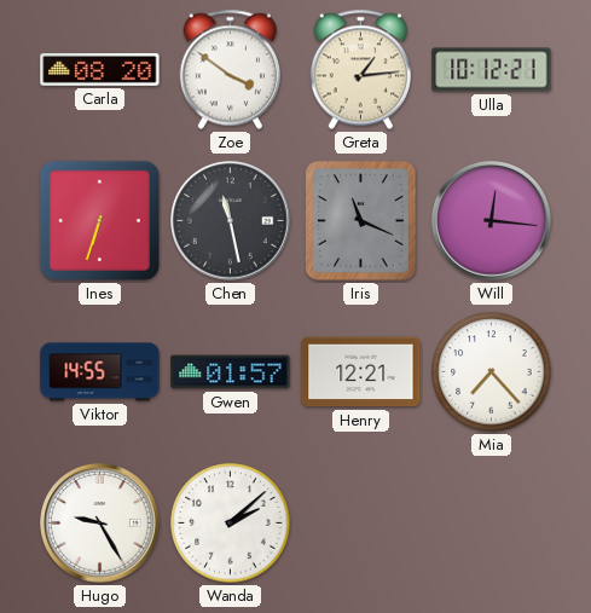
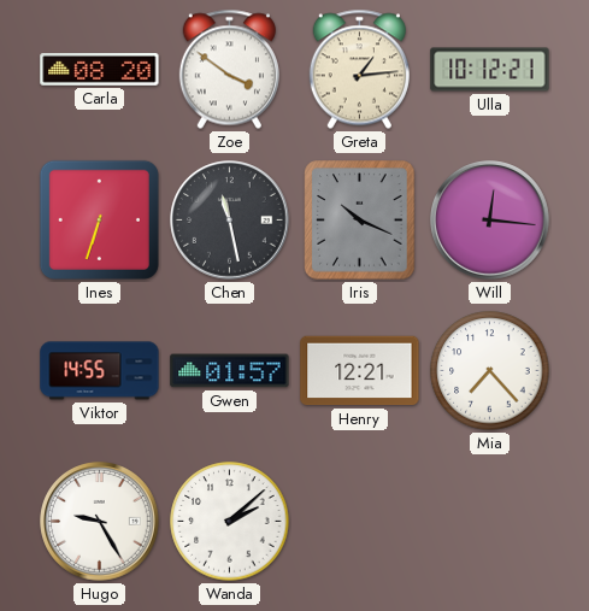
Iris: 11:19 -> 10:19 (360, 221)
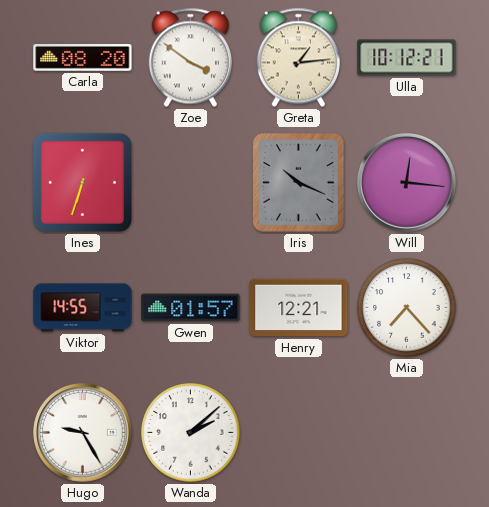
Chen: 11:28 -> none (230, 221)
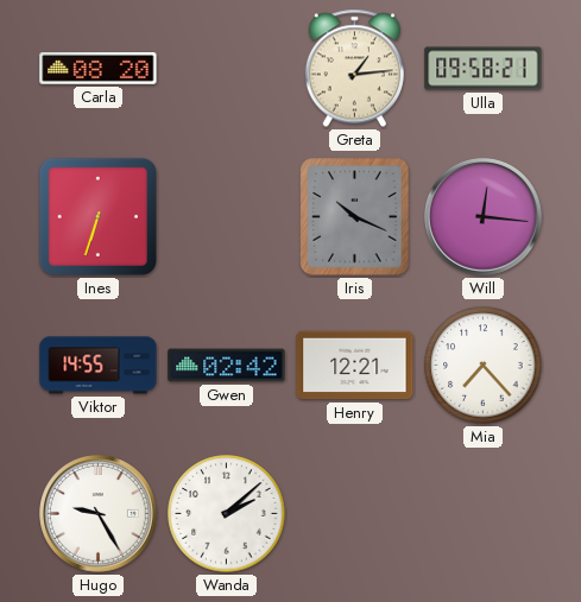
Zoe: 3:51 -> none (190, 58)
Ulla: 10:12 -> 09:58 (484, 69)
Gwen: 01:57 -> 02:42 (227, 366)
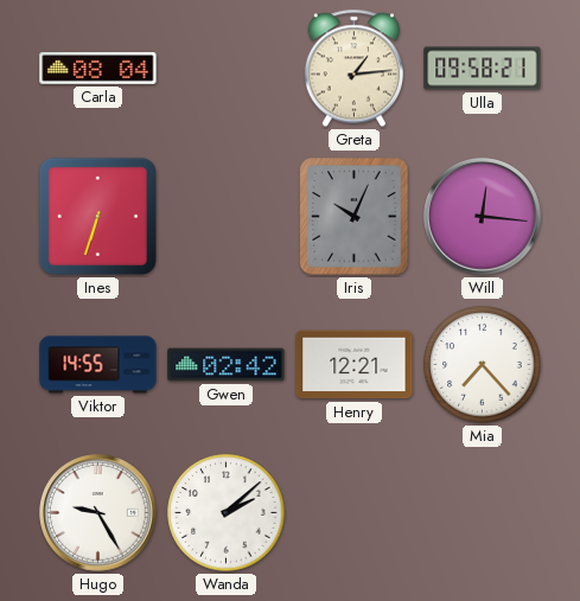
Carla: 08:20 -> 08:04 (98, 69)
Iris: 10:19 -> 10:04 (355, 217)
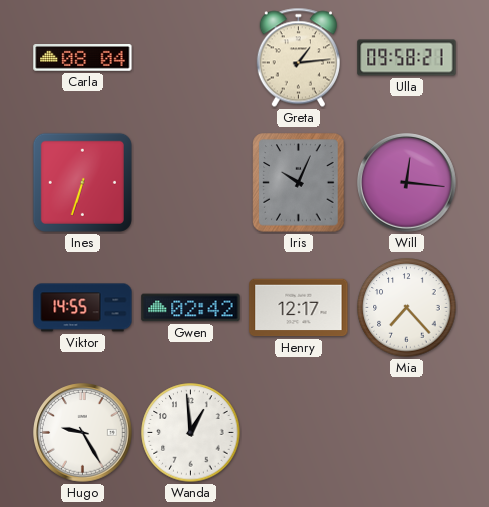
Henry: 12:21 -> 12:17 (299, 308)
Wanda: 2:08 -> 12:59 (191, 433)
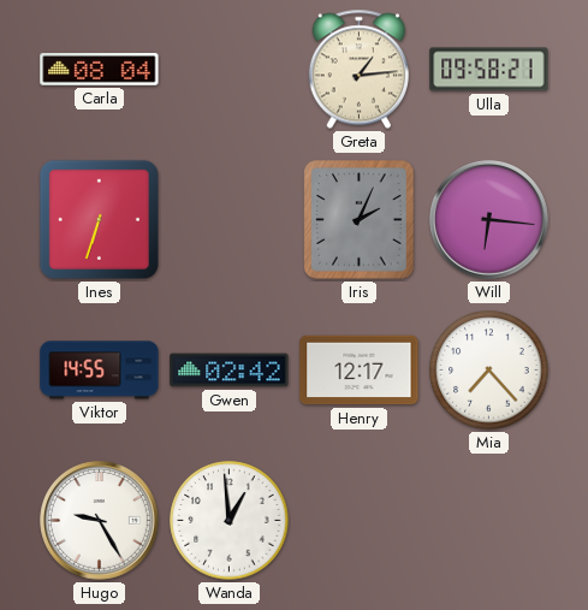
Iris: 10:04 -> 2:04 (360, 220)
Will: 12:16 -> 6:16 (489, 220)
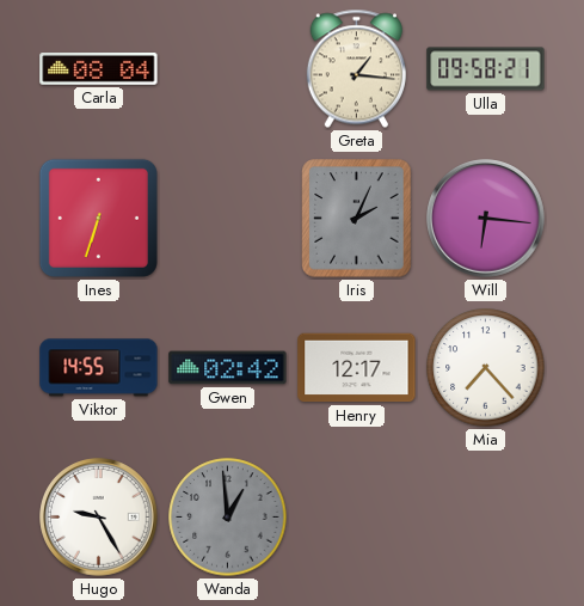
Greta: 1:14 -> 1:16 (356, 69)
Wanda dial: white -> grey (228, 518)
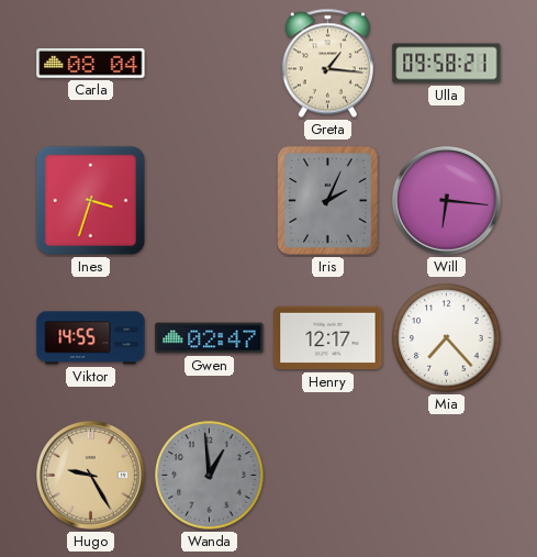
Ines: 6:33 -> 3:33 (90, 200)
Gwen: 02:42 -> 02:47 (210, 338)
Hugo dial: white -> champagne (91, 476)
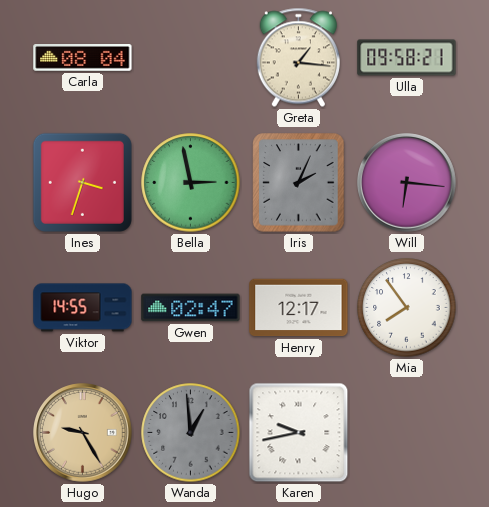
Bella: none -> 2:58 (191, 183)
Mia: 7:23 -> 7:54 (407, 308)
Karen: none -> 9:43 (299, 433)
